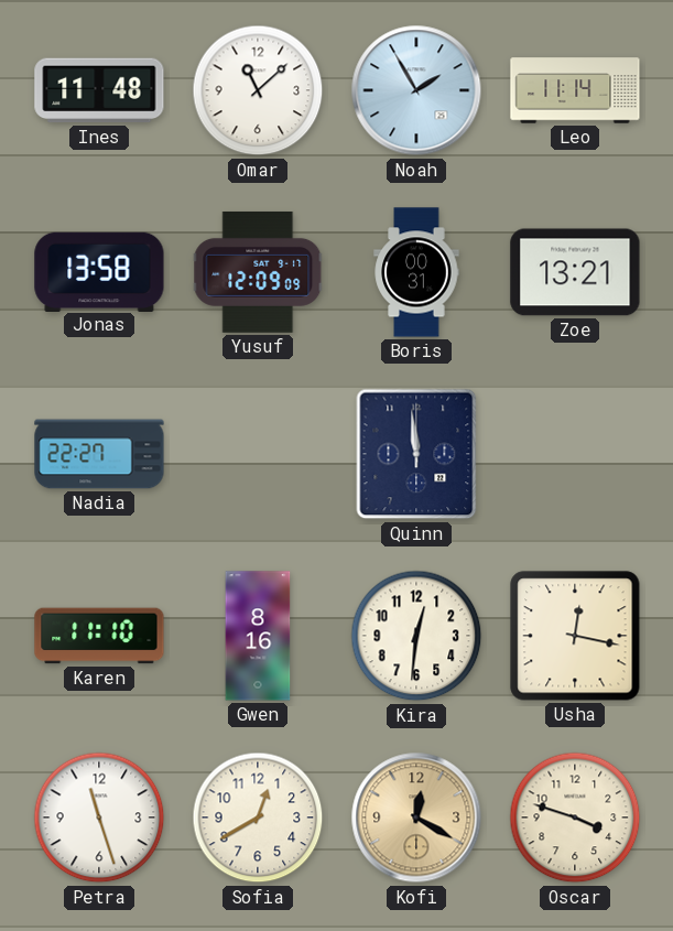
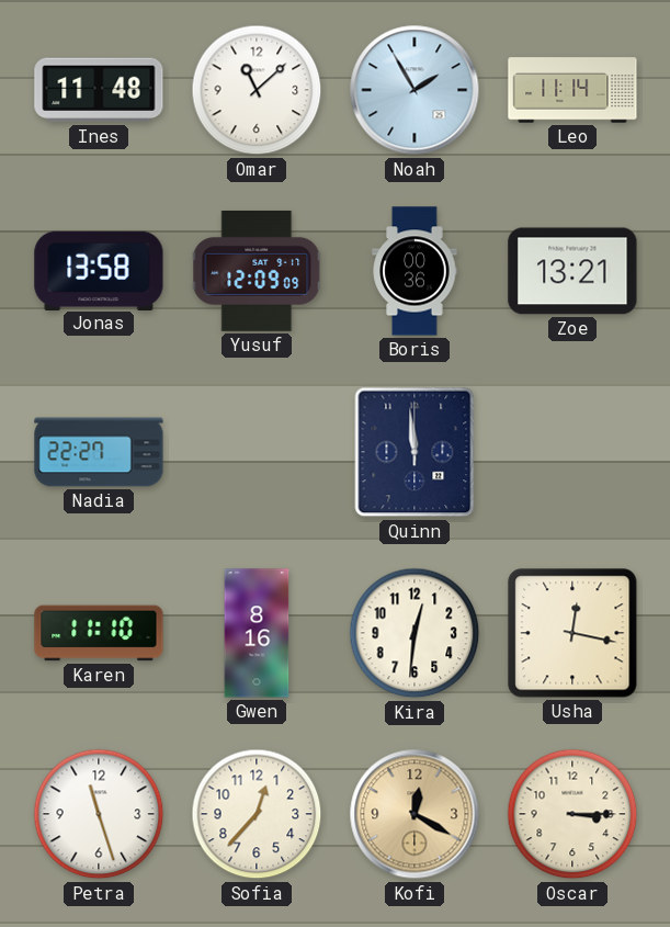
Boris: 00:31 -> 00:36 (415, 271)
Sofia: 12:40 -> 12:37 (257, 814)
Oscar: 3:48 -> 3:15 (572, 814)
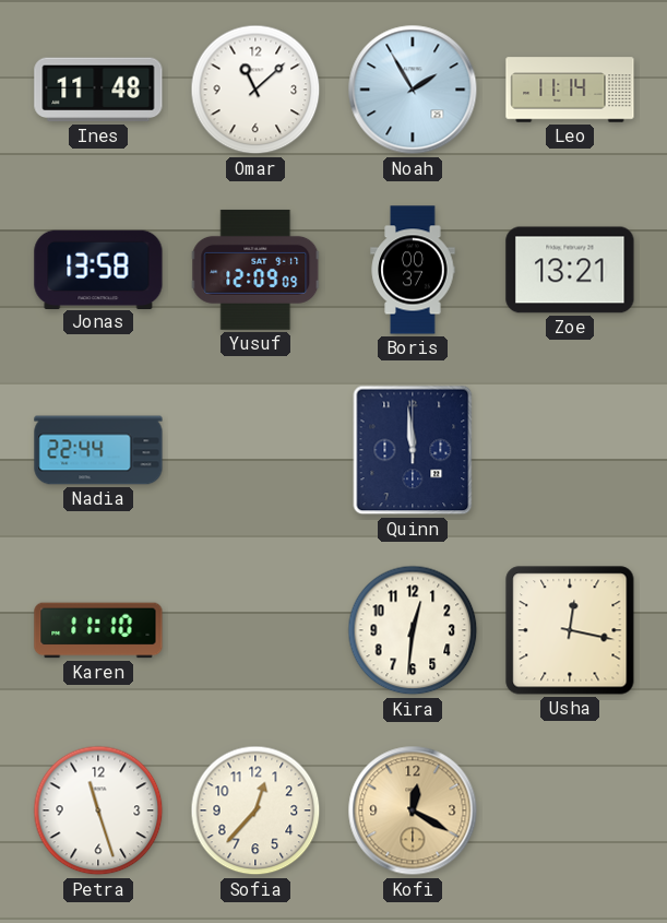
Boris: 00:36 -> 00:37 (413, 270)
Nadia: 22:27 -> 22:44 (98, 450)
Gwen: 8:16 -> none (257, 633)
Oscar: 3:15 -> none (572, 814)
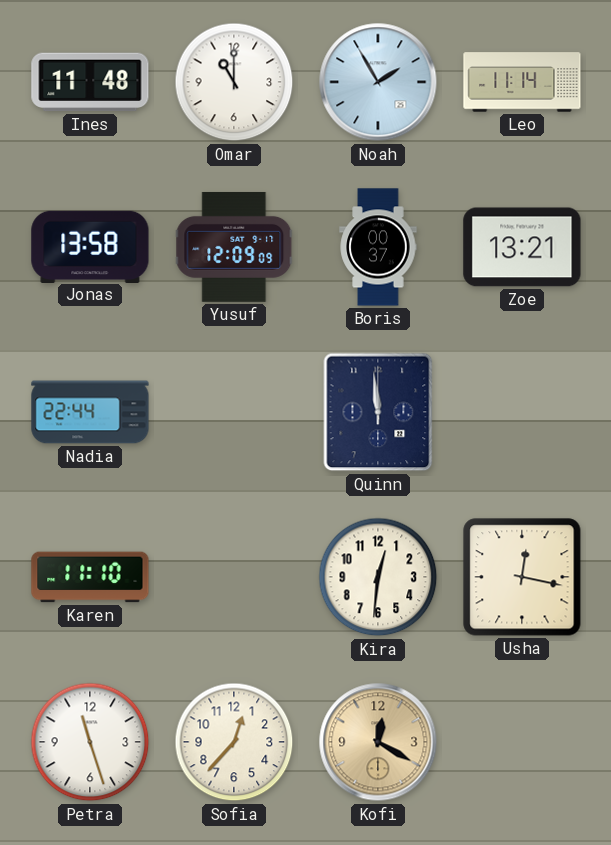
Omar: 11:08 -> 11:00 (234, 82)
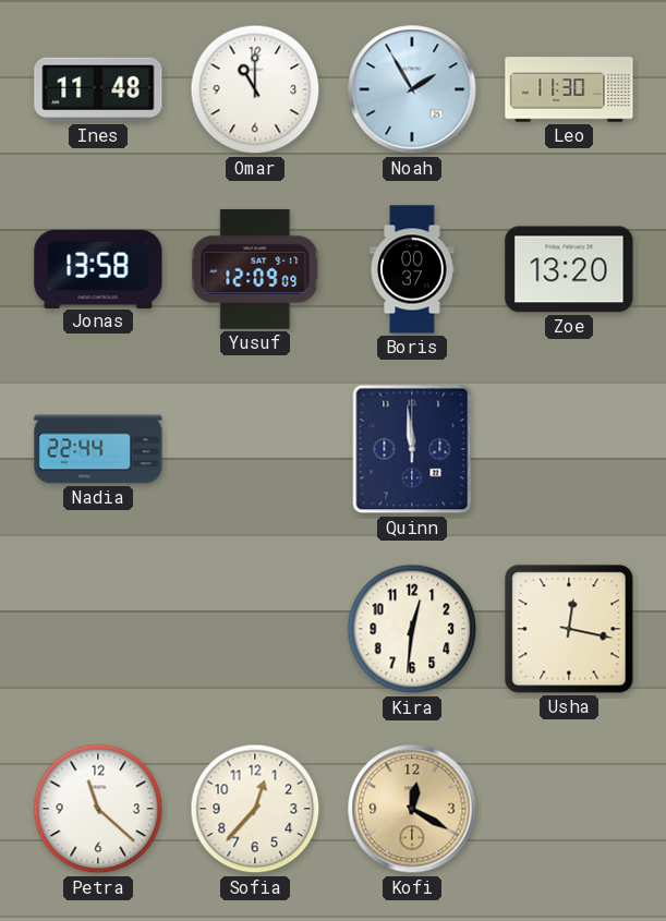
Leo: 11:14 -> 11:30 (569, 89)
Zoe: 13:21 -> 13:20 (569, 269)
Karen: 11:10 -> none (90, 577)
Petra: 11:27 -> 11:22 (98, 809)
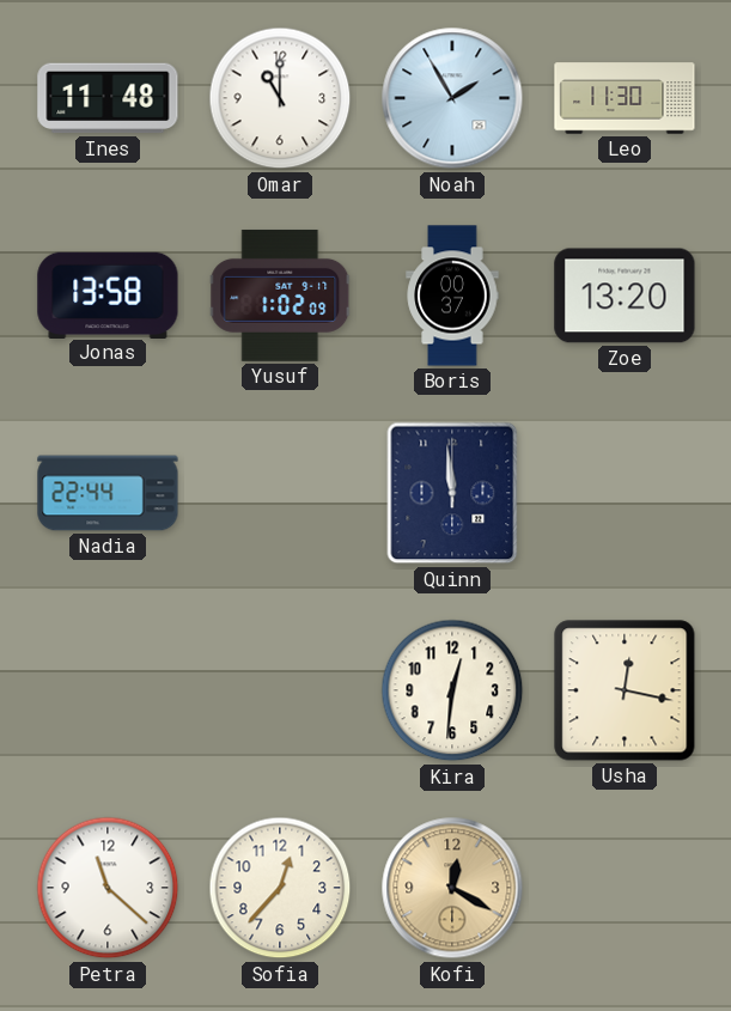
Yusuf: 12:09 -> 1:02 (280, 296)
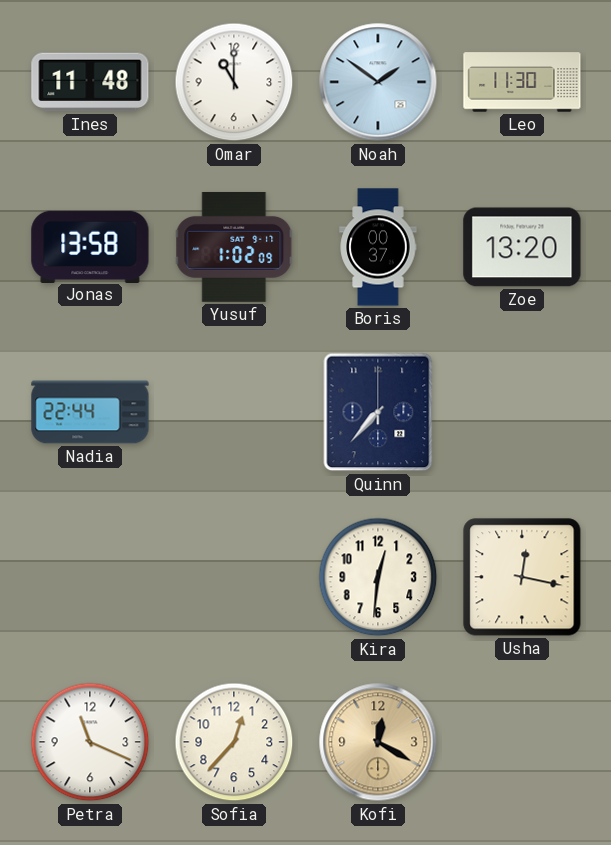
Noah: 1:55 -> 1:51 (378, 82)
Quinn: 11:59 -> 7:37 (378, 412)
Petra: 11:22 -> 11:19 (90, 742)
